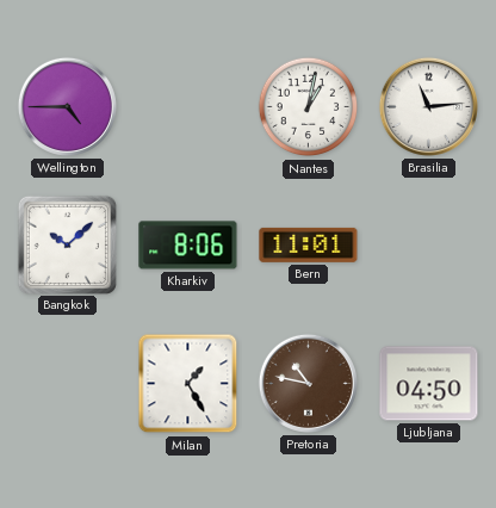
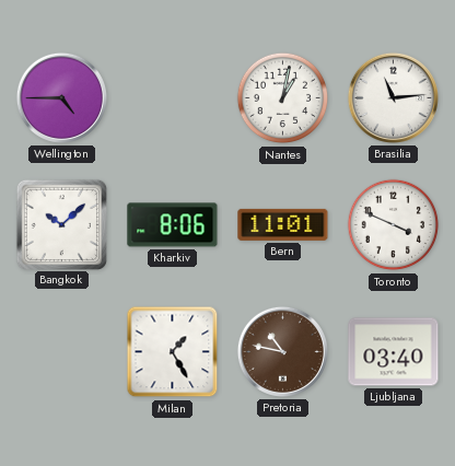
Toronto: none -> 3:49 (394, 225)
Ljubljana: 04:50 -> 03:40 (394, 352)
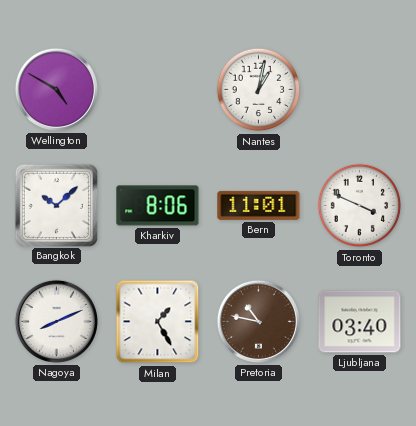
Wellington: 4:45 -> 4:50 (56, 89)
Brasilia: 11:14 -> none (393, 97)
Nagoya: none -> 8:11 (56, 321)
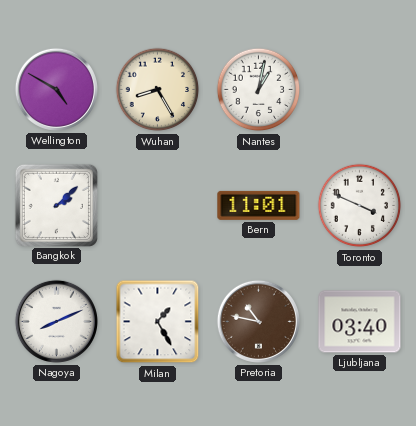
Wuhan: none -> 8:25 (158, 90)
Bangkok: 10:08 -> 2:08 (56, 205)
Kharkiv: 8:06 -> none (158, 206)
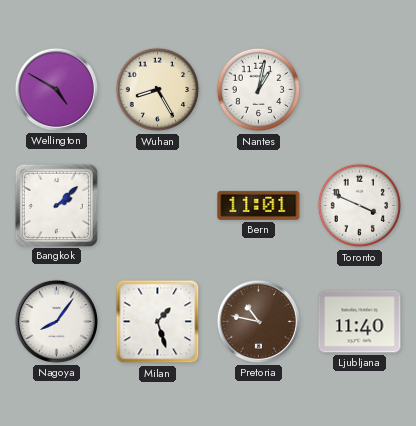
Nagoya: 8:11 -> 8:06 (56, 321)
Milan: 1:25 -> 1:27 (158, 322)
Ljubljana: 03:40 -> 11:40 (360, 322)
